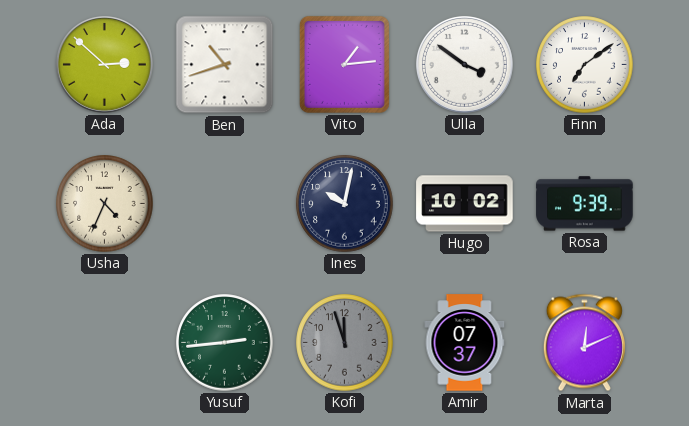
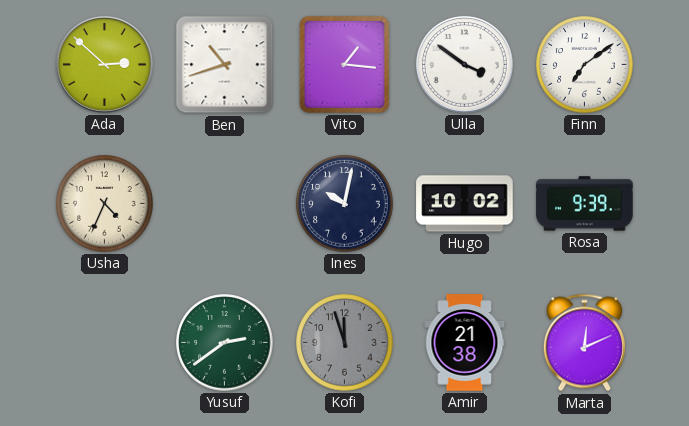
Vito: 1:14 -> 1:16 (344, 64)
Yusuf: 2:44 -> 2:39 (225, 343)
Amir: 07:37 -> 21:38 (465, 343)
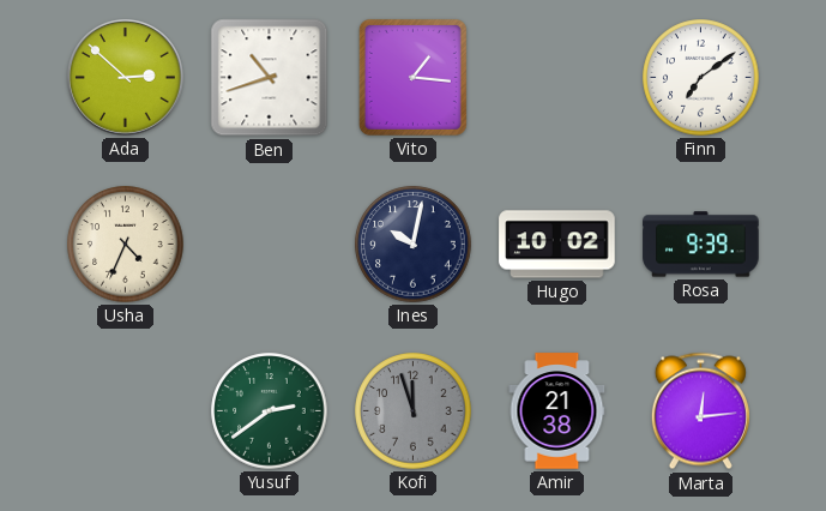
Ulla: 3:51 -> none (464, 64)
Marta: 12:11 -> 12:14 (700, 411)
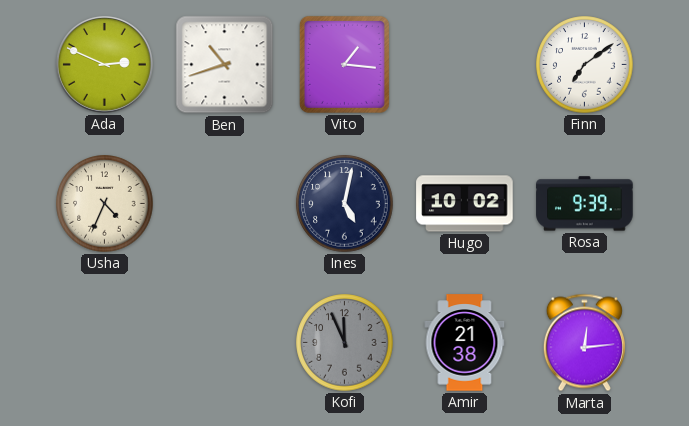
Ada: 2:52 -> 2:49 (104, 64)
Ines: 10:02 -> 5:02 (345, 204)
Yusuf: 2:39 -> none (270, 411)
Kofi: 11:57 -> 11:56 (345, 343)
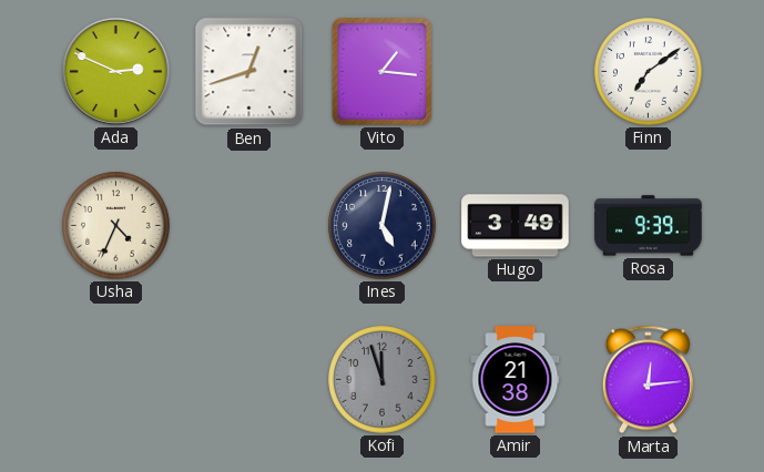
Ben: 10:42 -> 12:42 (249, 72)
Hugo: 10:02 -> 3:49 (516, 226)
Kofi: 11:56 -> 11:57 (383, 380)
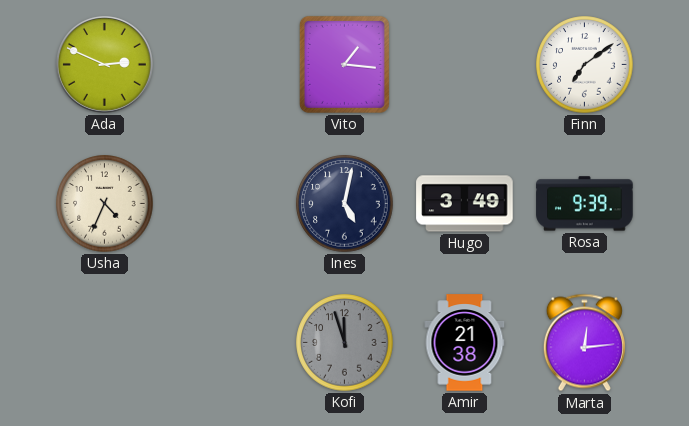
Ben: 12:42 -> none (249, 72)
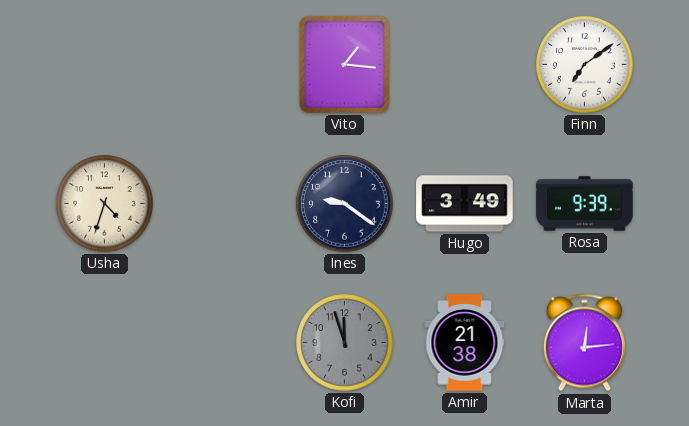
Ada: 2:49 -> none (104, 64)
Usha: 4:34 -> 4:33 (105, 204)
Ines: 5:02 -> 9:21 (345, 204)
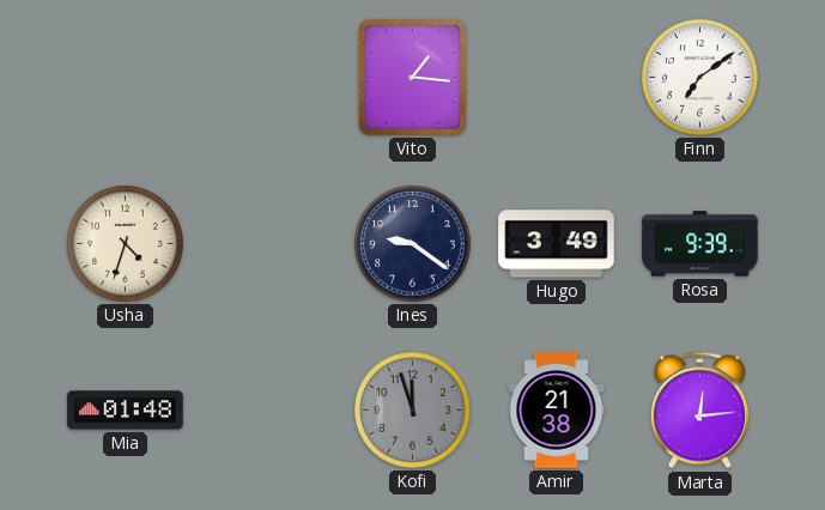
Mia: none -> 01:48 (126, 411)
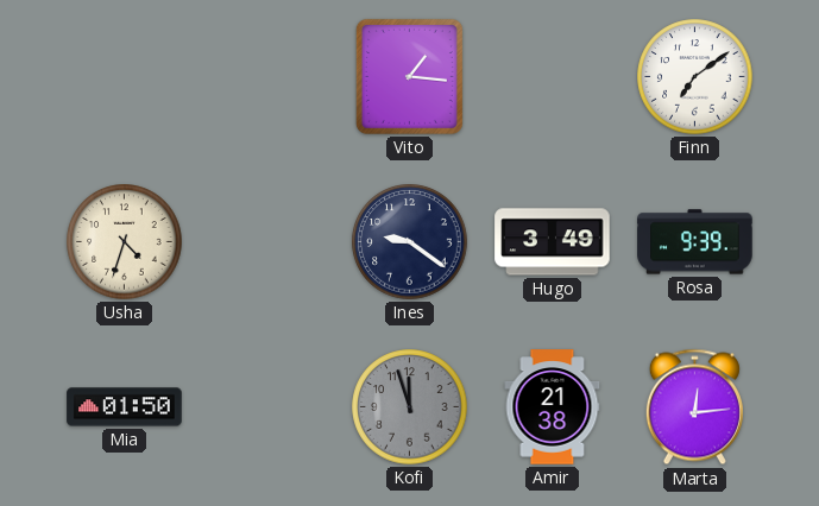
Mia: 01:48 -> 01:50 (125, 407)
